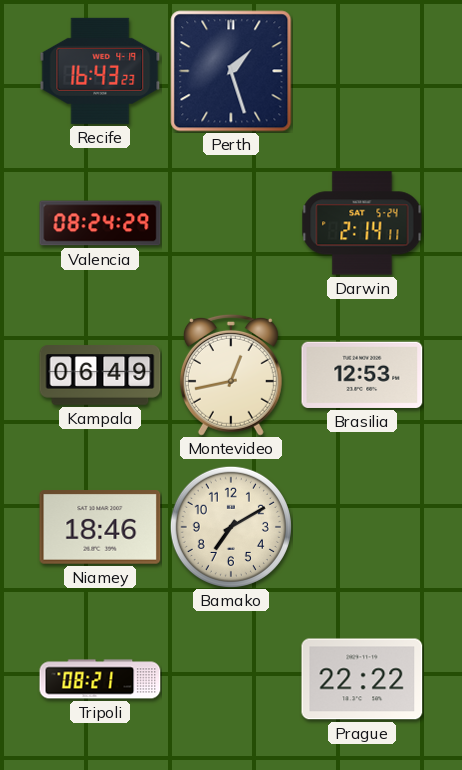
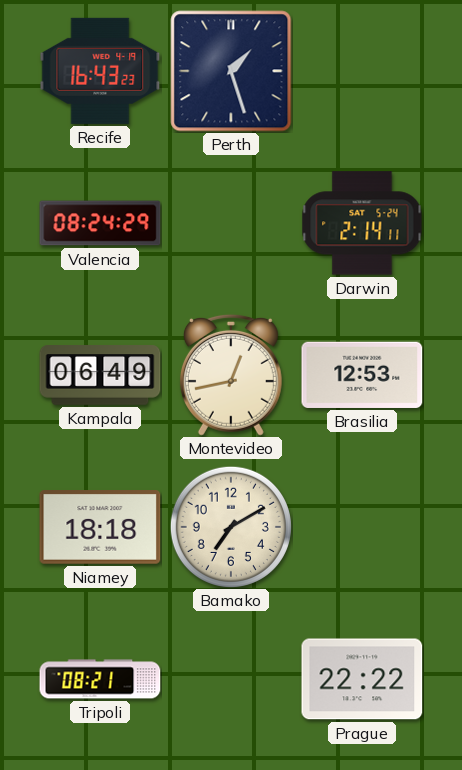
Niamey: 18:46 -> 18:18 (100, 527)
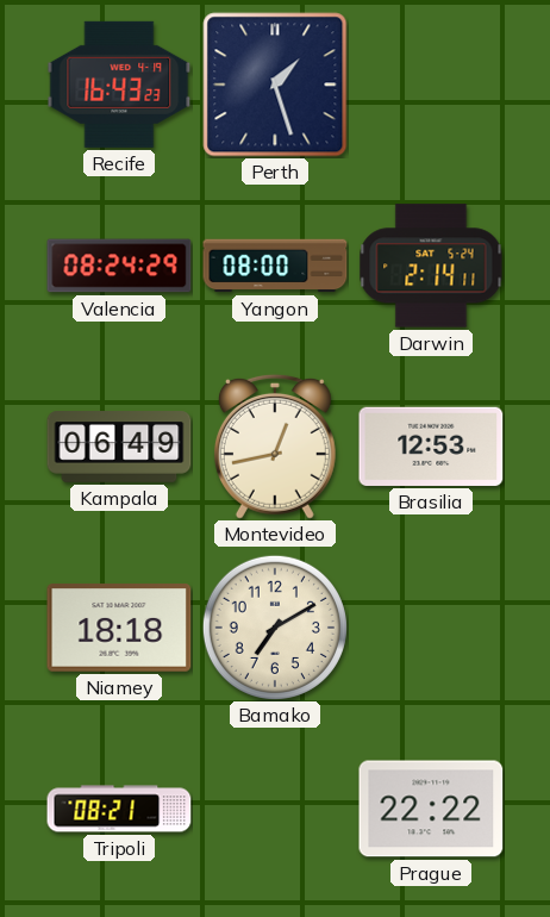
Yangon: none -> 08:00 (275, 266)
